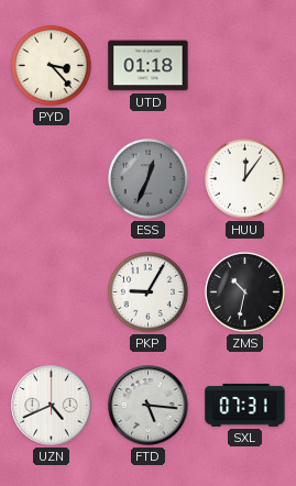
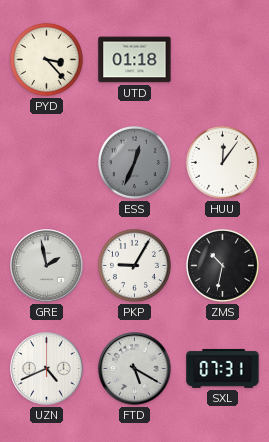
GRE: none -> 1:58 (47, 266)
FTD: 5:16 -> 5:20 (135, 369)
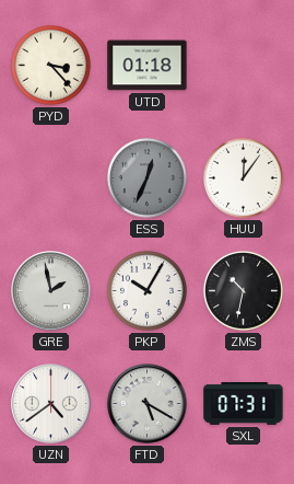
PKP: 9:05 -> 10:05 (146, 290)
UZN: 4:41 -> 4:39 (51, 404)
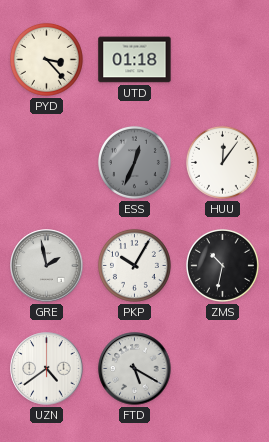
SXL: 07:31 -> none (244, 403)
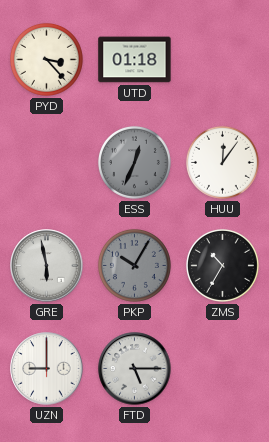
GRE: 1:58 -> 5:58 (47, 266)
PKP dial: white -> grey (134, 265)
ZMS: 10:32 -> 10:35 (222, 265)
UZN: 4:39 -> 9:00 (47, 369)
FTD: 5:20 -> 5:15 (135, 369)
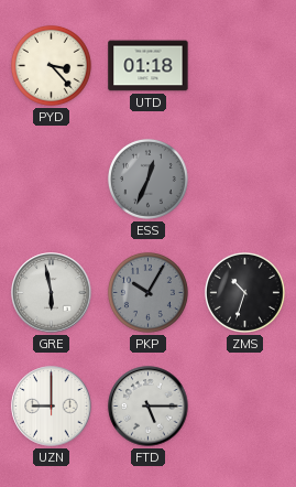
HUU: 12:06 -> none (222, 162)
ZMS: 10:35 -> 10:33 (244, 292)
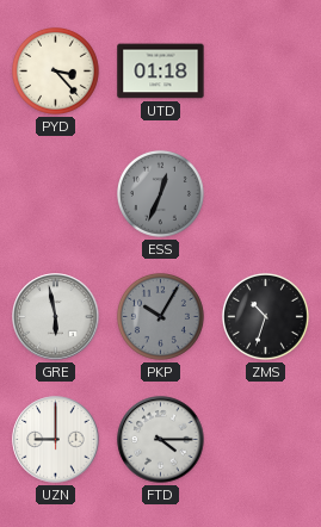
FTD: 5:15 -> 4:15 (161, 440)
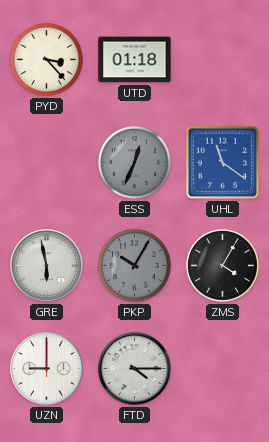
UHL: none -> 11:21 (222, 162)
ZMS: 10:33 -> 4:05 (222, 265)
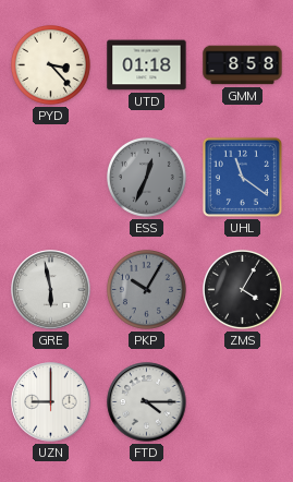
GMM: none -> 8:58 (243, 65)
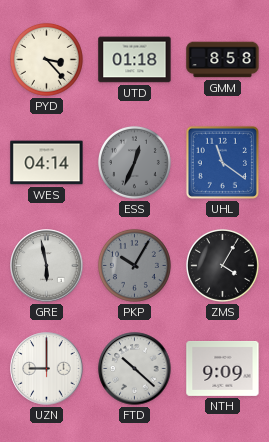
WES: none -> 04:14 (47, 163)
FTD: 4:15 -> 10:22 (135, 369)
NTH: none -> 9:09 (223, 368)
